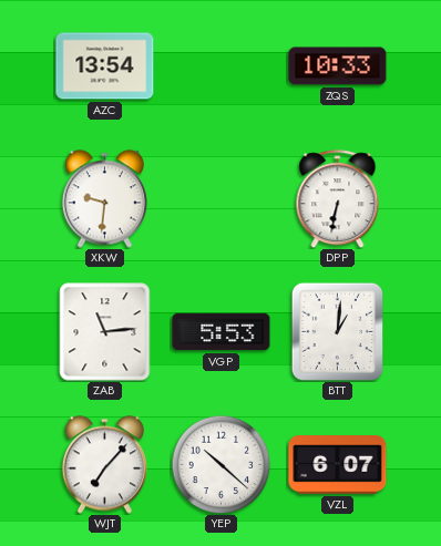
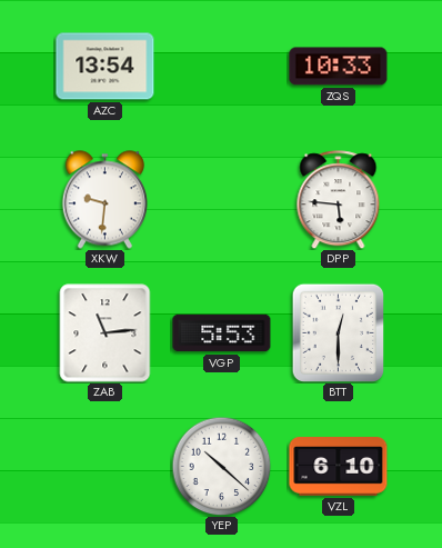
DPP: 6:32 -> 5:46 (339, 200)
BTT: 1:01 -> 12:30 (338, 332)
WJT: 7:07 -> none (104, 465)
VZL: 6:07 -> 6:10 (339, 467)
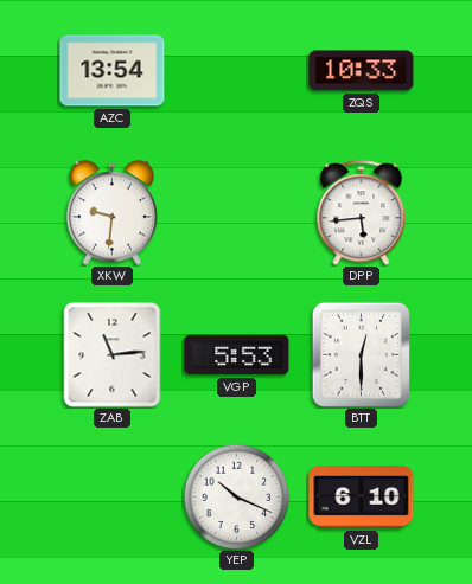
DPP: 5:46 -> 5:44 (362, 213)
YEP: 10:22 -> 10:19 (236, 496)
